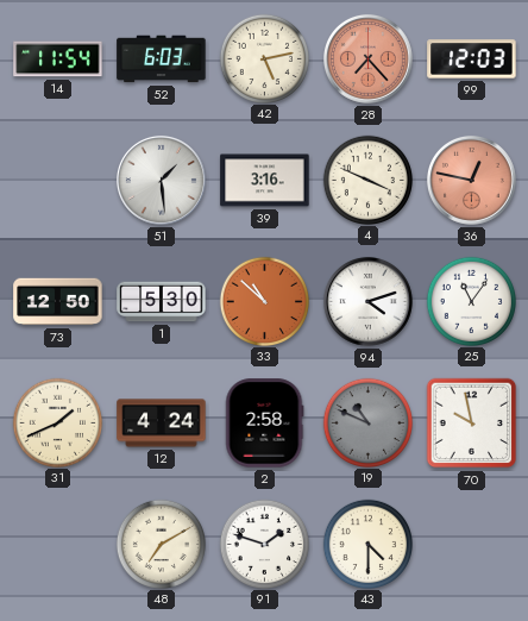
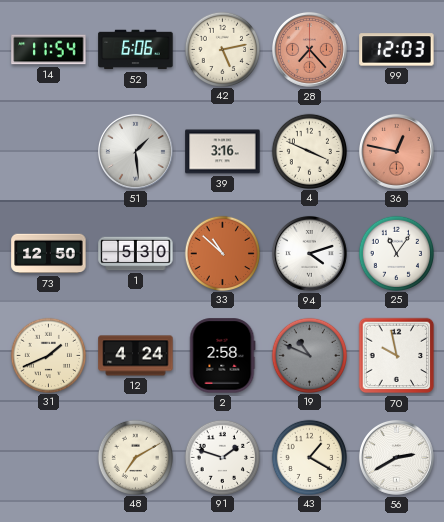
52: 6:03 -> 6:06 (136, 50)
43: 4:30 -> 1:20 (309, 457)
56: none -> 2:40 (397, 458)
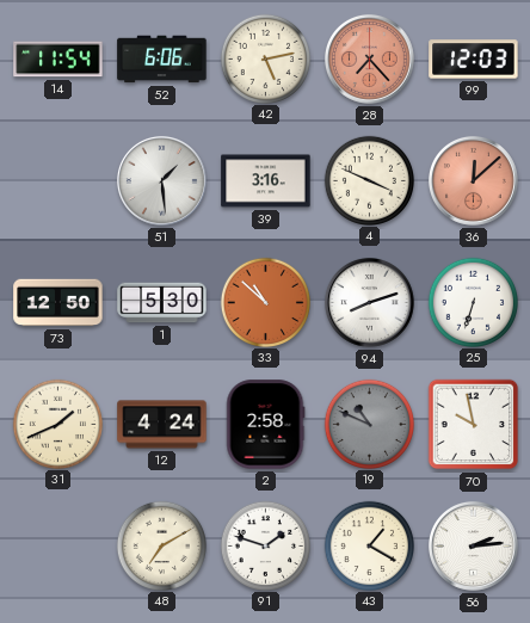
36: 12:47 -> 12:08 (474, 181)
94: 4:12 -> 8:12 (370, 303)
25: 11:06 -> 6:33 (473, 302)
56: 2:40 -> 2:14 (474, 547)
